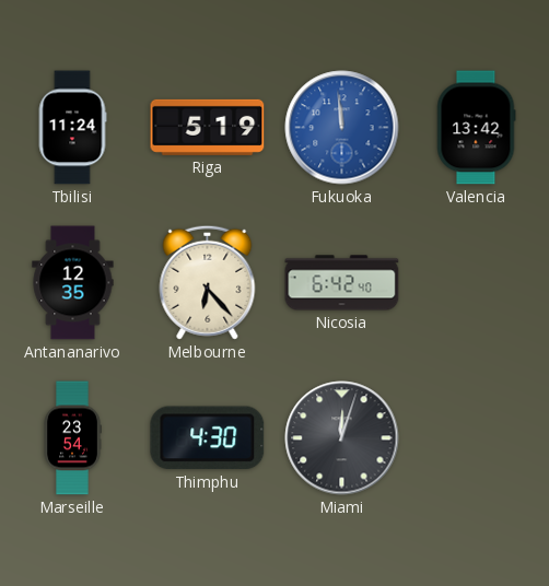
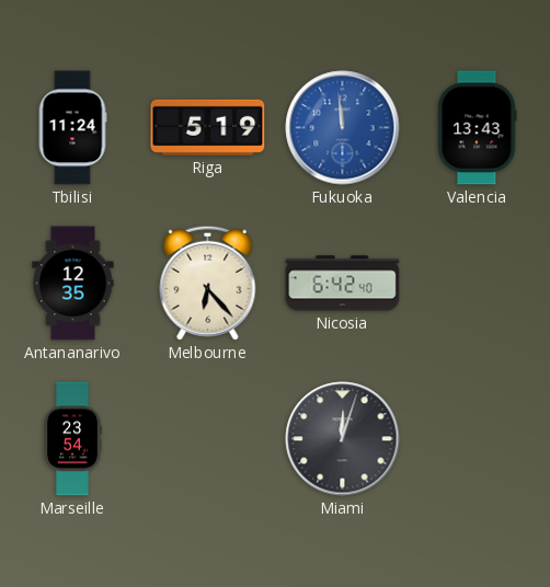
Valencia: 13:42 -> 13:43 (477, 128)
Thimphu: 4:30 -> none (208, 438)
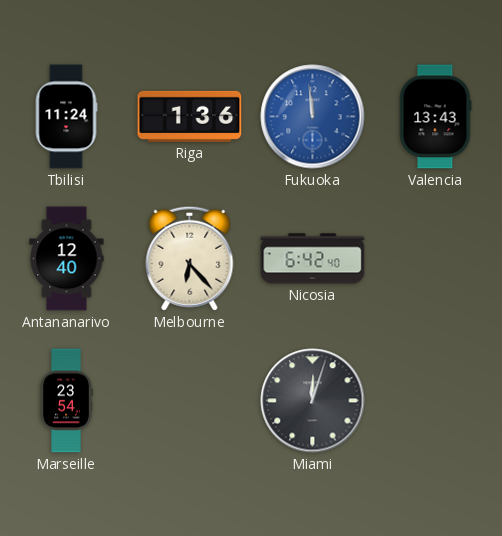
Riga: 5:19 -> 1:36 (190, 116)
Antananarivo: 12:35 -> 12:40 (67, 259)
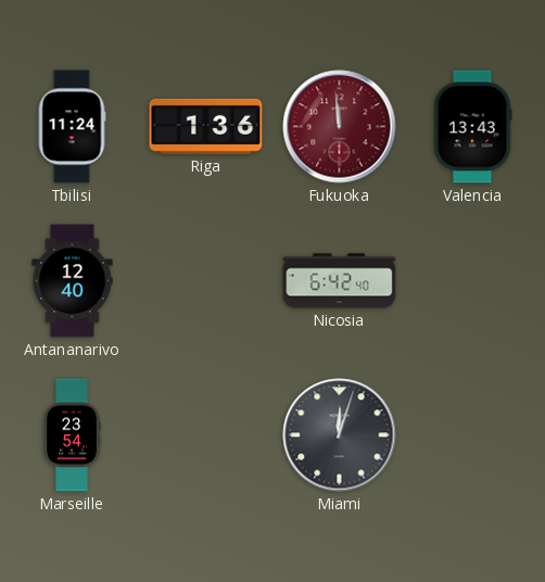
Fukuoka dial: blue -> burgundy (340, 127)
Melbourne: 6:23 -> none (190, 258)
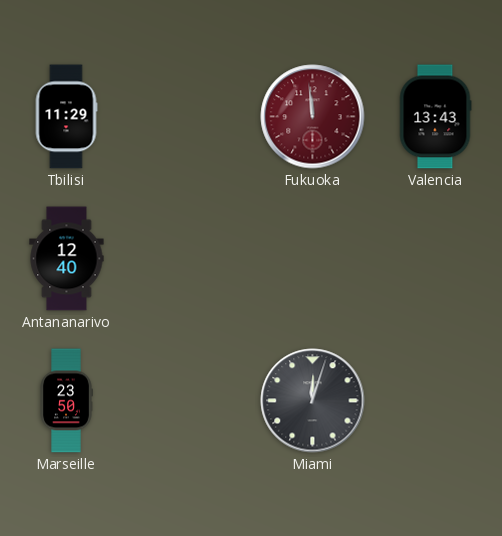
Tbilisi: 11:24 -> 11:29 (66, 117)
Riga: 1:36 -> none (206, 126)
Nicosia: 6:42 -> none (340, 281)
Marseille: 23:54 -> 23:50 (66, 401)
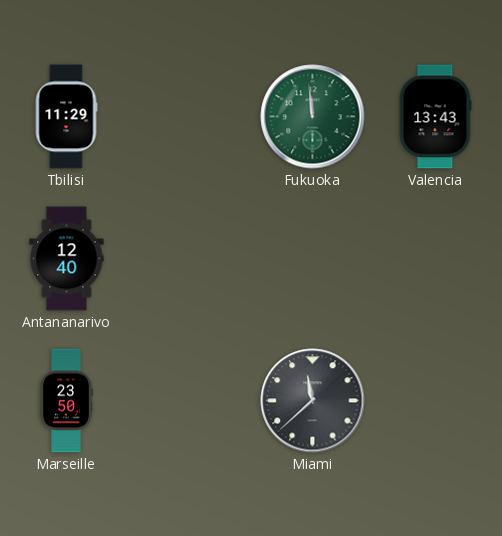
Fukuoka dial: burgundy -> green (313, 117)
Miami: 12:03 -> 11:38 (313, 401)
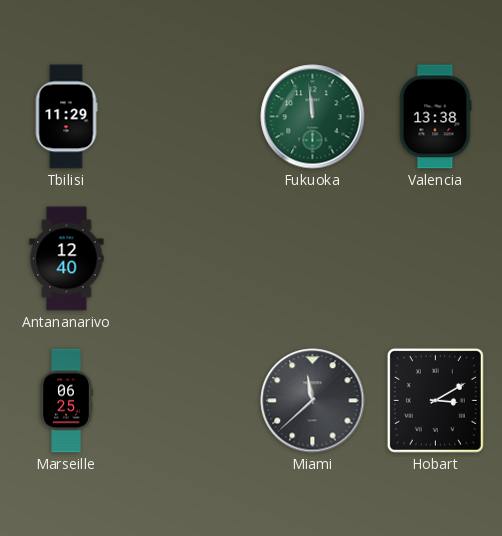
Valencia: 13:43 -> 13:38 (435, 117)
Marseille: 23:50 -> 06:25 (66, 401)
Hobart: none -> 3:10 (435, 400)
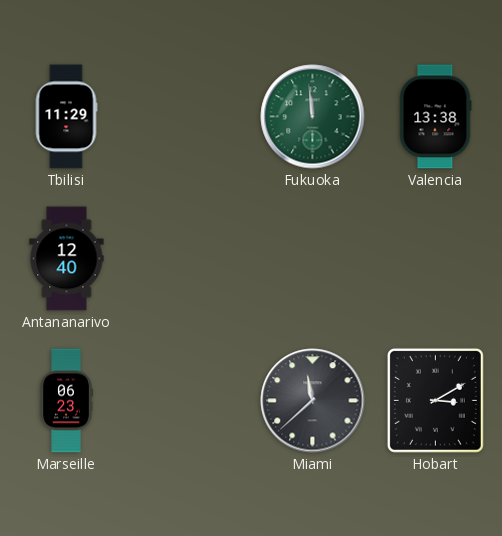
Marseille: 06:25 -> 06:23 (66, 401)
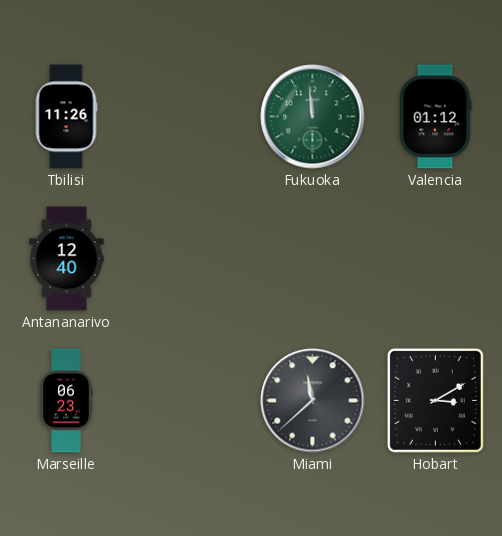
Tbilisi: 11:29 -> 11:26 (66, 117)
Valencia: 13:38 -> 01:12 (435, 117)
